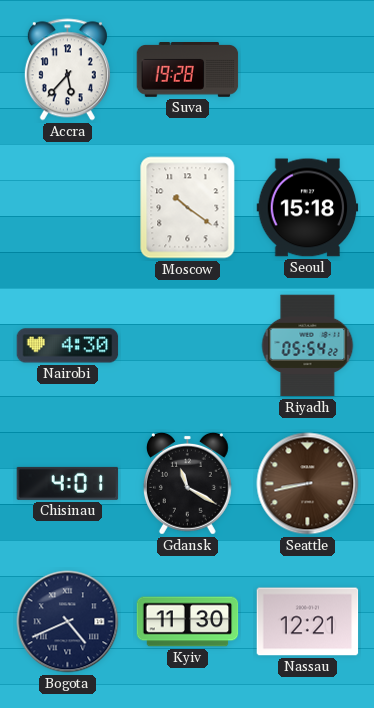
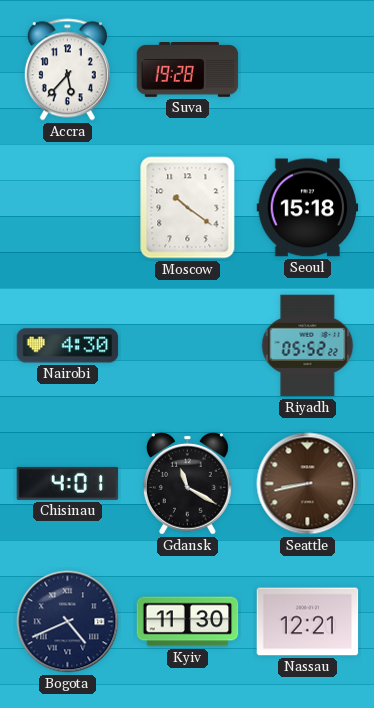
Riyadh: 05:54 -> 05:52 (308, 346)
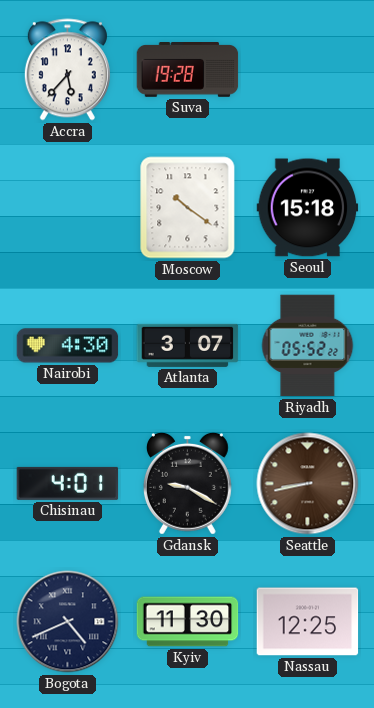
Atlanta: none -> 3:07 (188, 345)
Gdansk: 11:20 -> 9:20 (187, 483)
Nassau: 12:21 -> 12:25 (308, 622)
